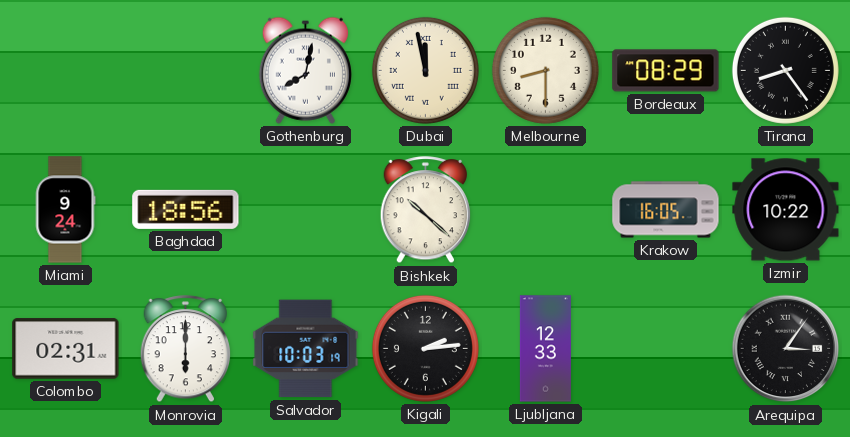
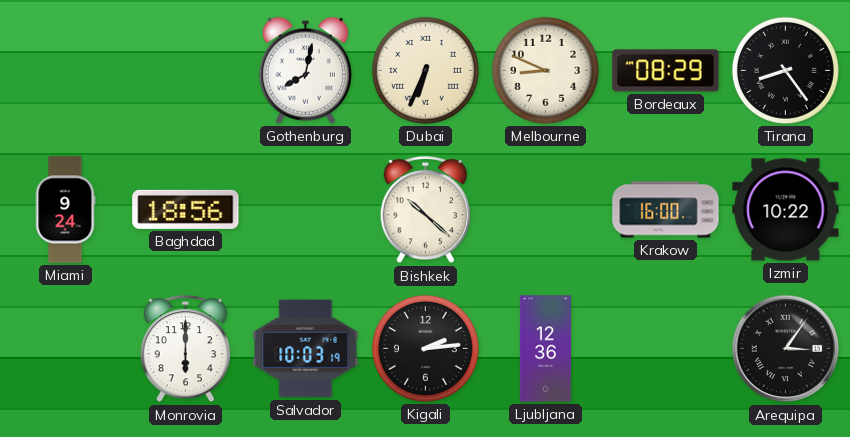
Dubai: 11:58 -> 6:34 (425, 70)
Melbourne: 8:30 -> 8:49 (545, 70)
Krakow: 16:05 -> 16:00 (666, 210)
Colombo: 02:31 -> none (66, 349)
Ljubljana: 12:33 -> 12:36 (545, 349)
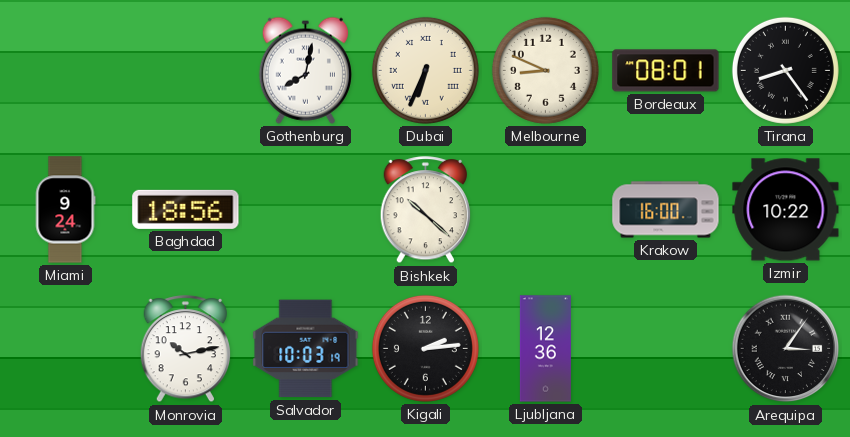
Bordeaux: 08:29 -> 08:01 (666, 71)
Monrovia: 6:00 -> 10:13 (186, 349)
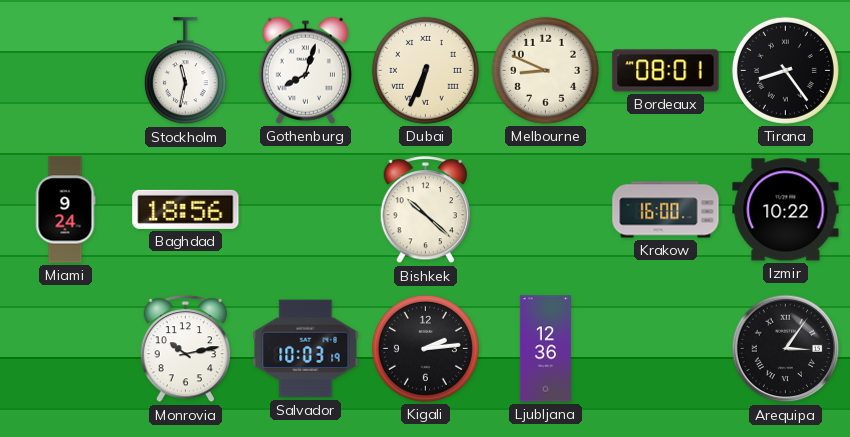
Stockholm: none -> 11:32 (185, 71)
Gothenburg: 8:02 -> 8:03 (305, 70)
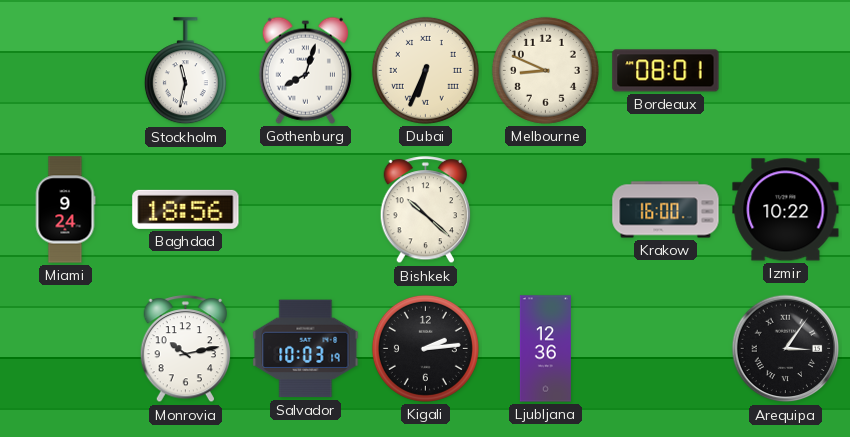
Tirana: 8:24 -> none (785, 70)
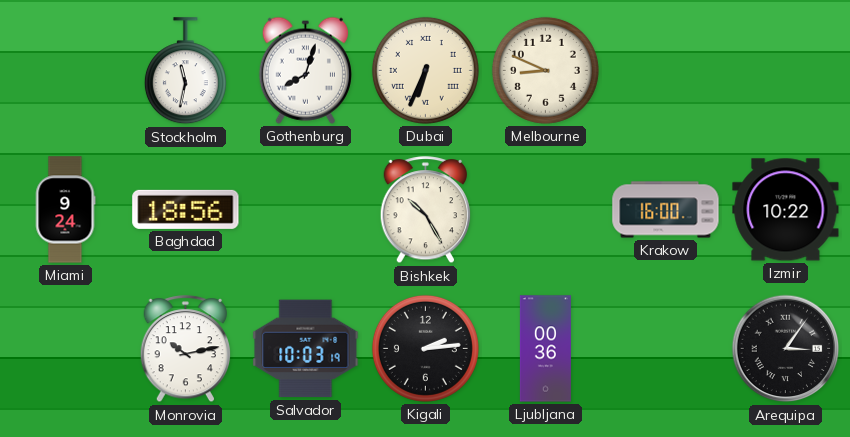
Bordeaux: 08:01 -> none (666, 71)
Bishkek: 10:22 -> 10:25 (426, 210)
Ljubljana: 12:36 -> 00:36 (545, 349)
